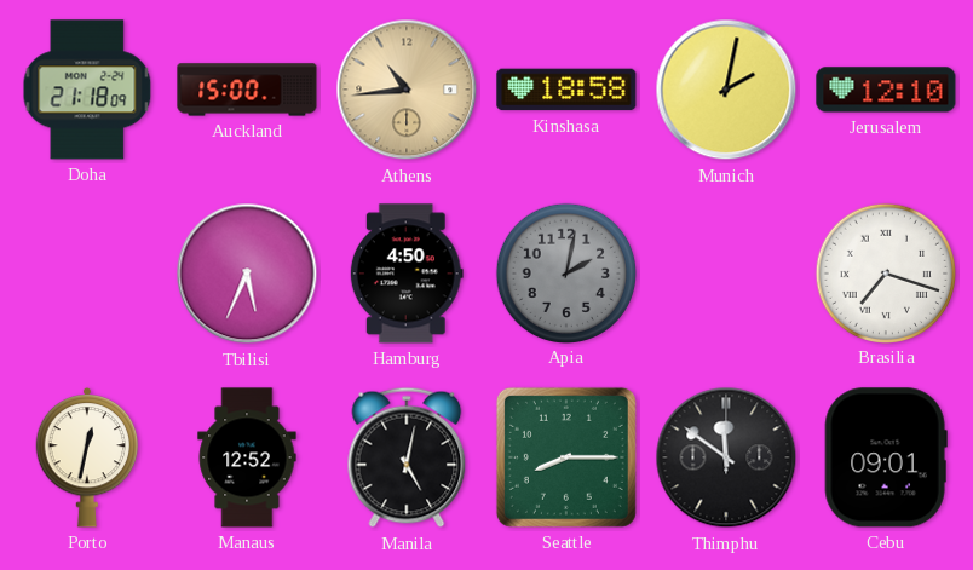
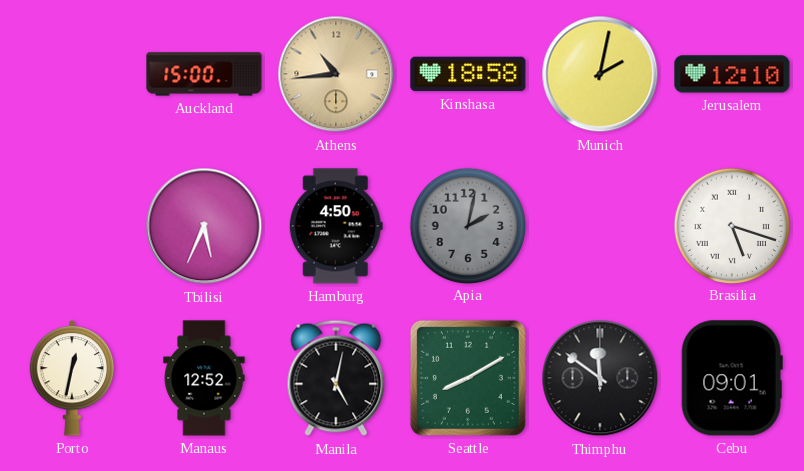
Doha: 21:18 -> none (87, 90)
Brasilia: 7:18 -> 5:18 (731, 225)
Seattle: 8:15 -> 8:10 (468, 378)
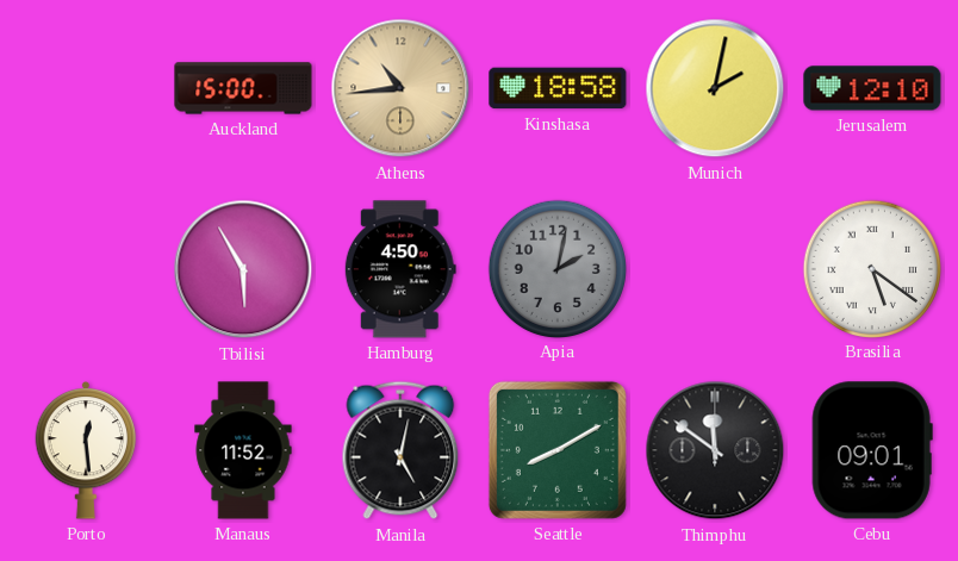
Tbilisi: 5:34 -> 5:55 (243, 269)
Brasilia: 5:18 -> 5:21 (871, 268)
Porto: 12:32 -> 12:29 (86, 450)
Manaus: 12:52 -> 11:52 (243, 450)
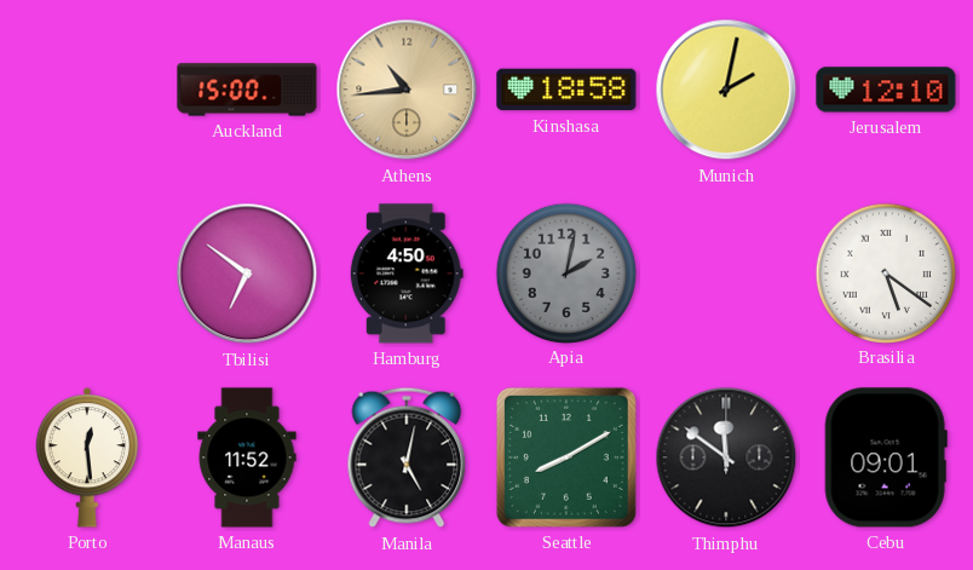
Tbilisi: 5:55 -> 6:51 (247, 274)
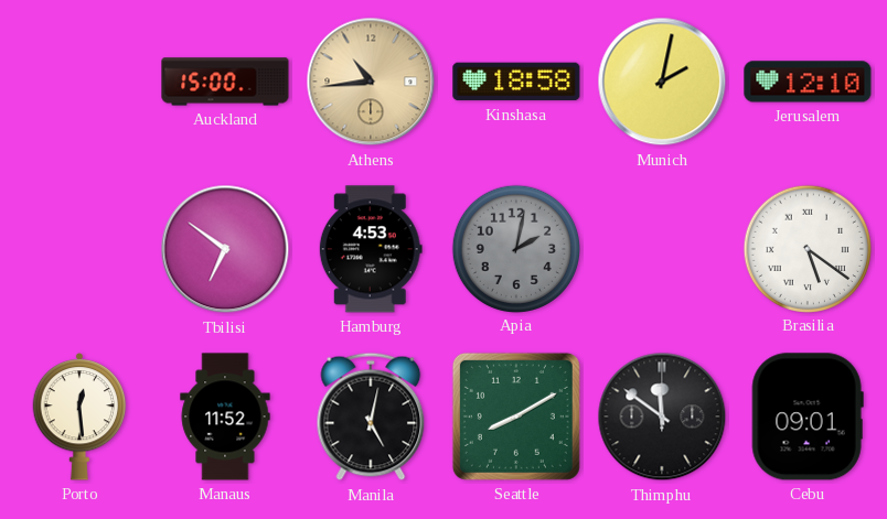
Hamburg: 4:50 -> 4:53 (371, 249)
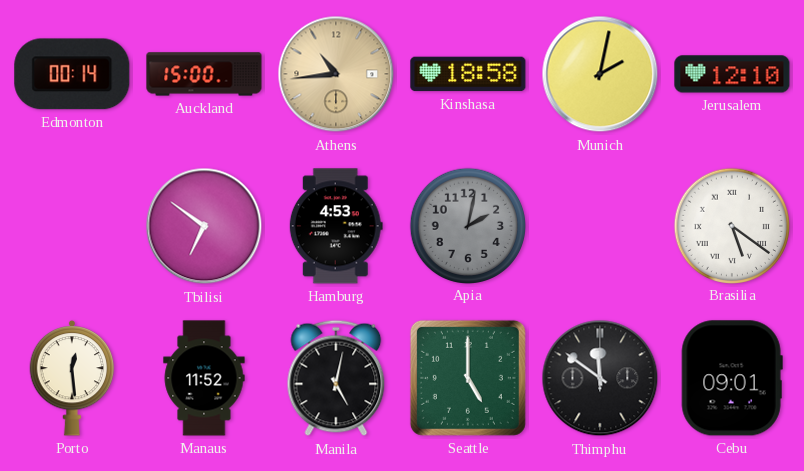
Edmonton: none -> 00:14 (72, 74)
Seattle: 8:10 -> 5:00 (468, 378)
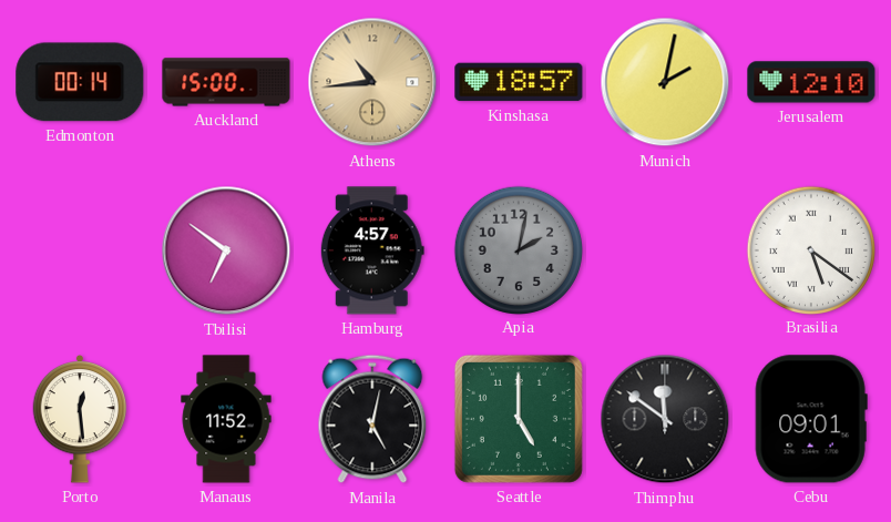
Kinshasa: 18:58 -> 18:57 (519, 82)
Hamburg: 4:53 -> 4:57 (372, 250)
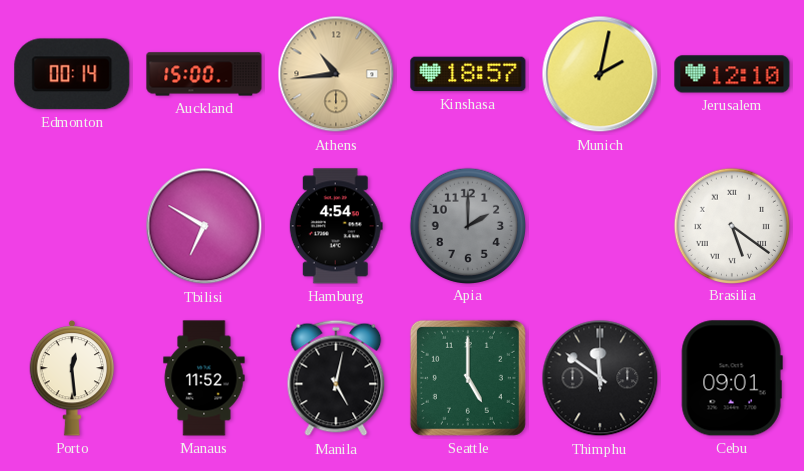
Tbilisi: 6:51 -> 6:50 (204, 226)
Hamburg: 4:57 -> 4:54 (336, 226)
Apia: 2:02 -> 2:00 (467, 225)
